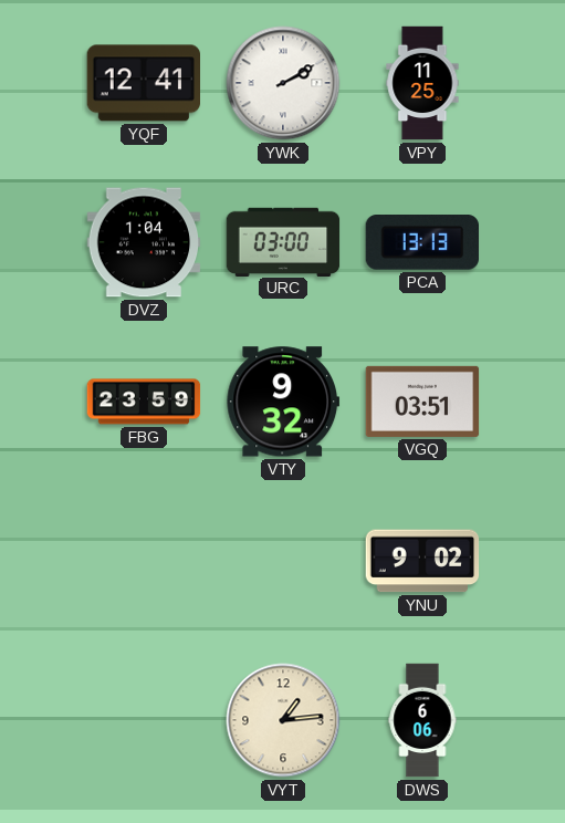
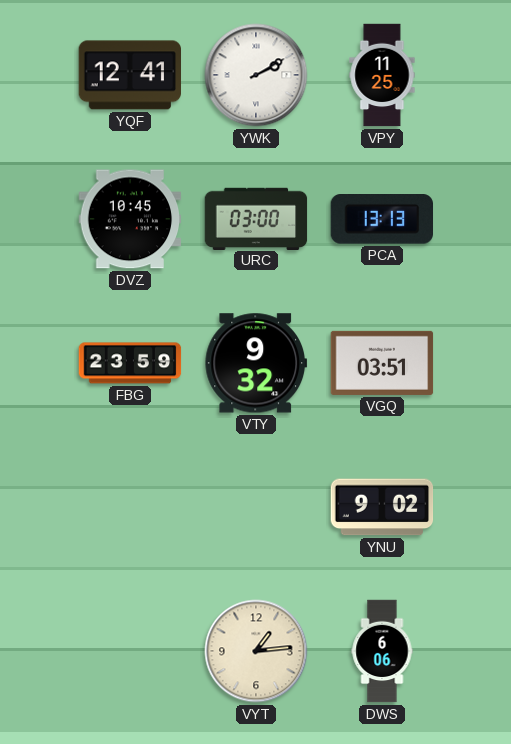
DVZ: 1:04 -> 10:45 (130, 219)
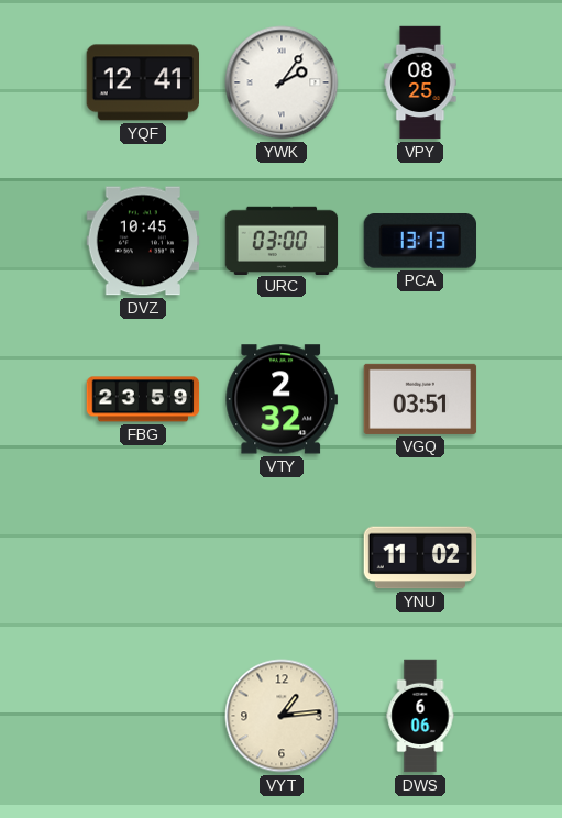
YWK: 2:10 -> 2:06 (282, 82)
VPY: 11:25 -> 08:25 (420, 82)
VTY: 9:32 -> 2:32 (282, 399)
YNU: 9:02 -> 11:02 (420, 557)
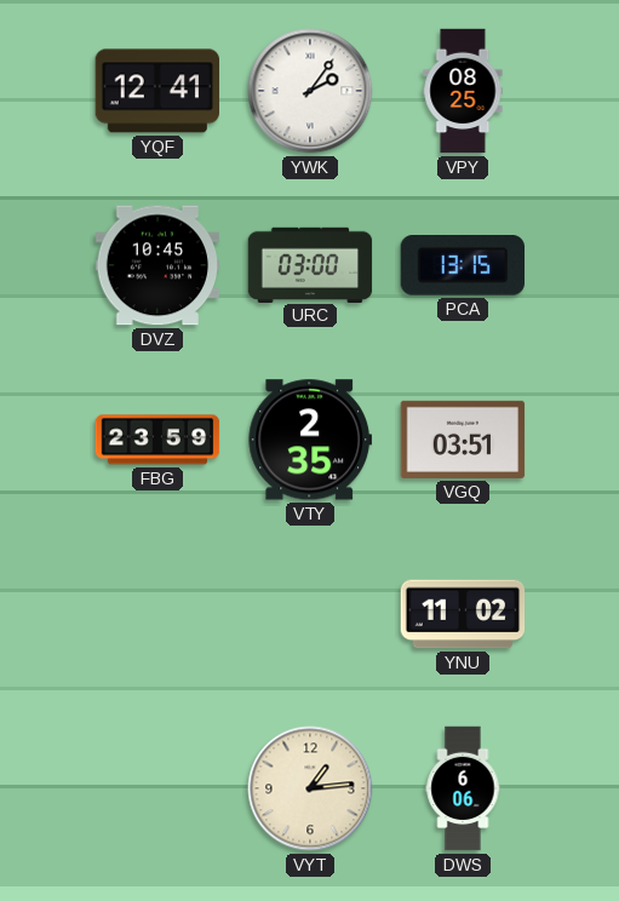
PCA: 13:13 -> 13:15 (462, 266)
VTY: 2:32 -> 2:35 (310, 440)
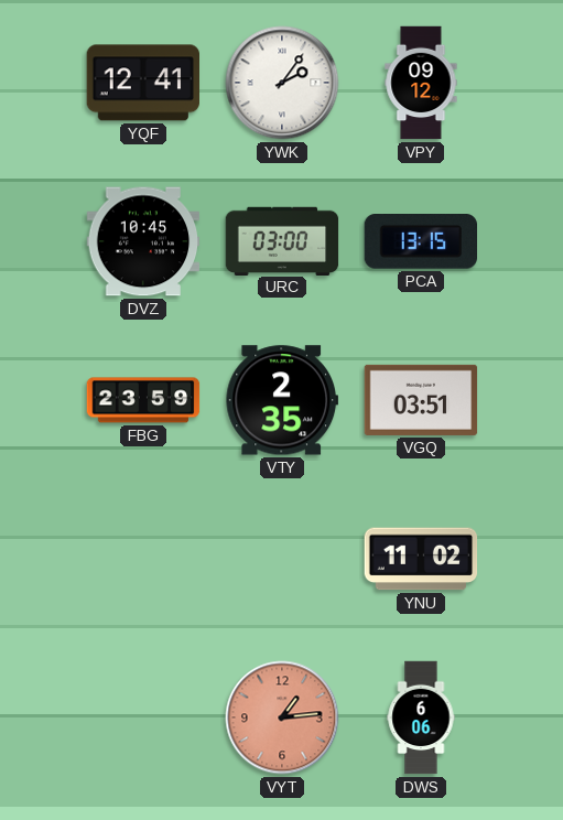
VPY: 08:25 -> 09:12 (421, 83)
VYT dial: cream -> salmon (282, 717)
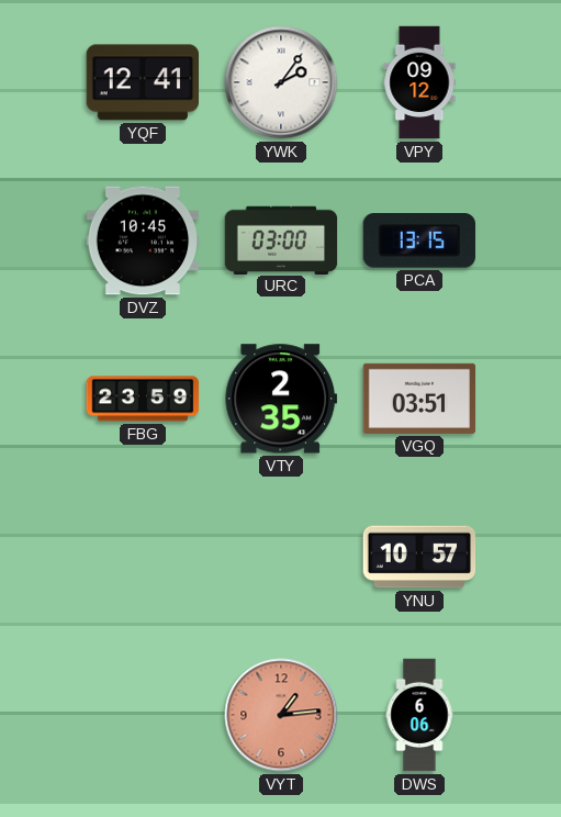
YNU: 11:02 -> 10:57 (419, 557)
